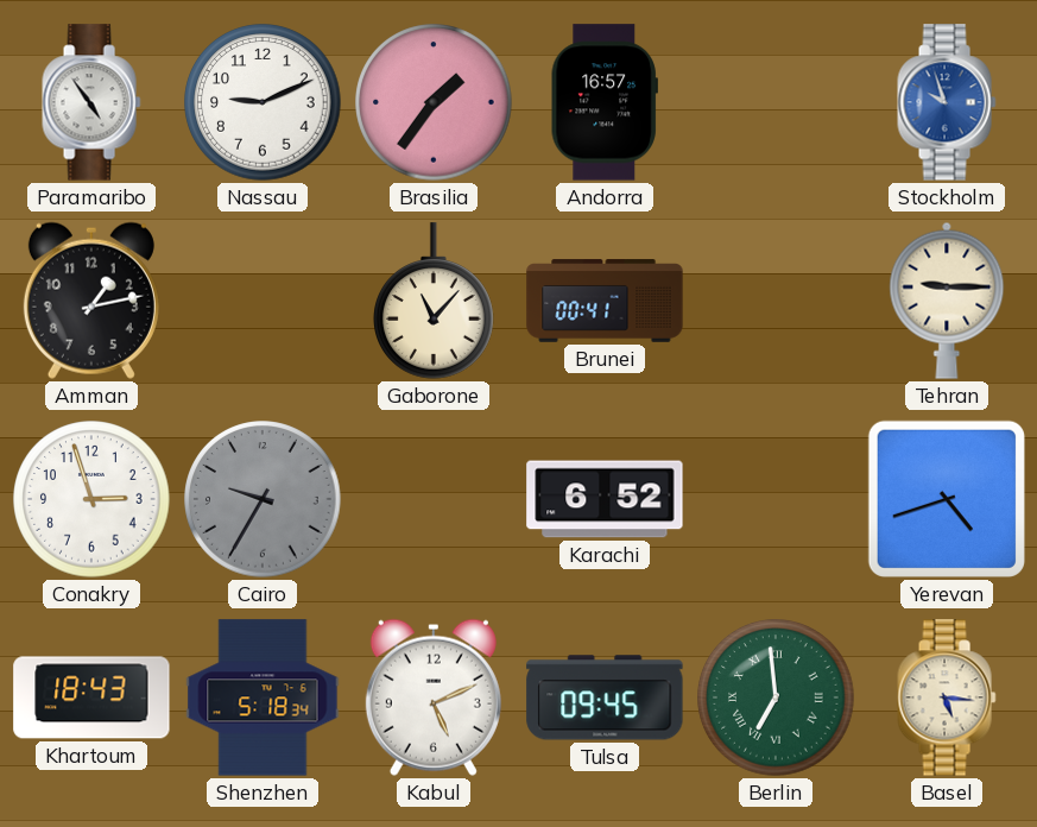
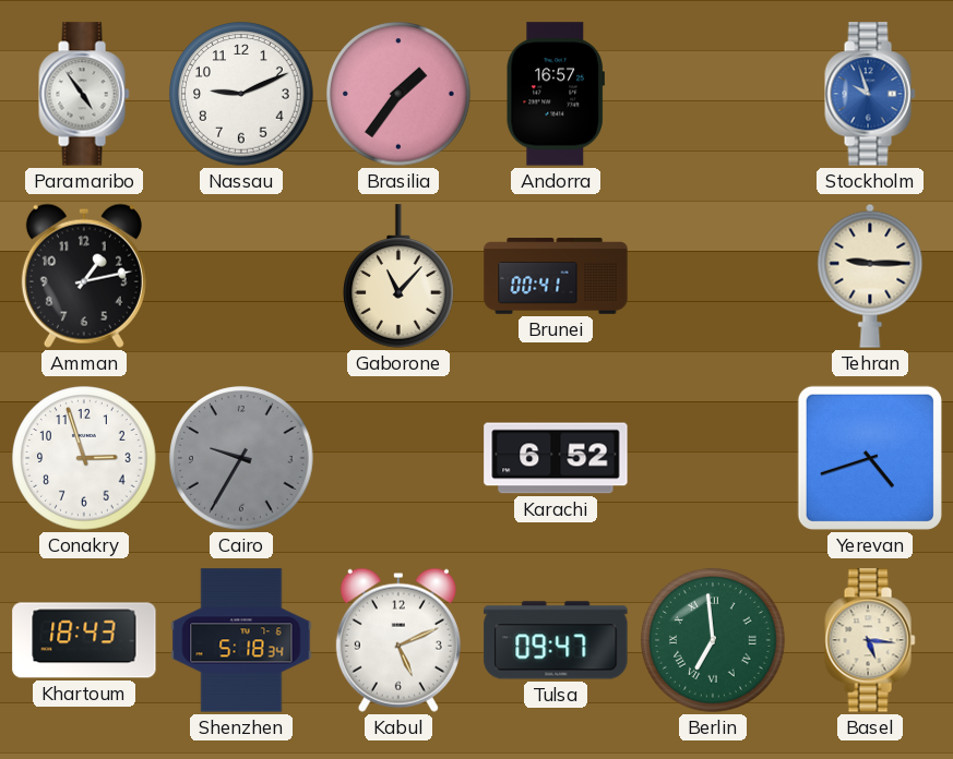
Tulsa: 09:45 -> 09:47 (556, 640)
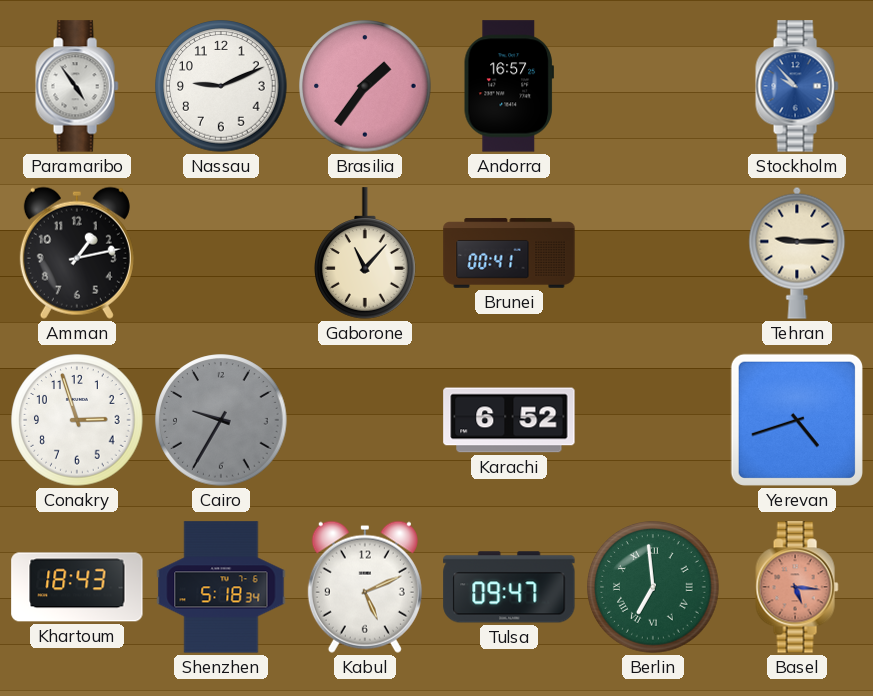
Stockholm: 9:57 -> 9:53 (797, 86)
Basel dial: cream -> salmon (797, 587)
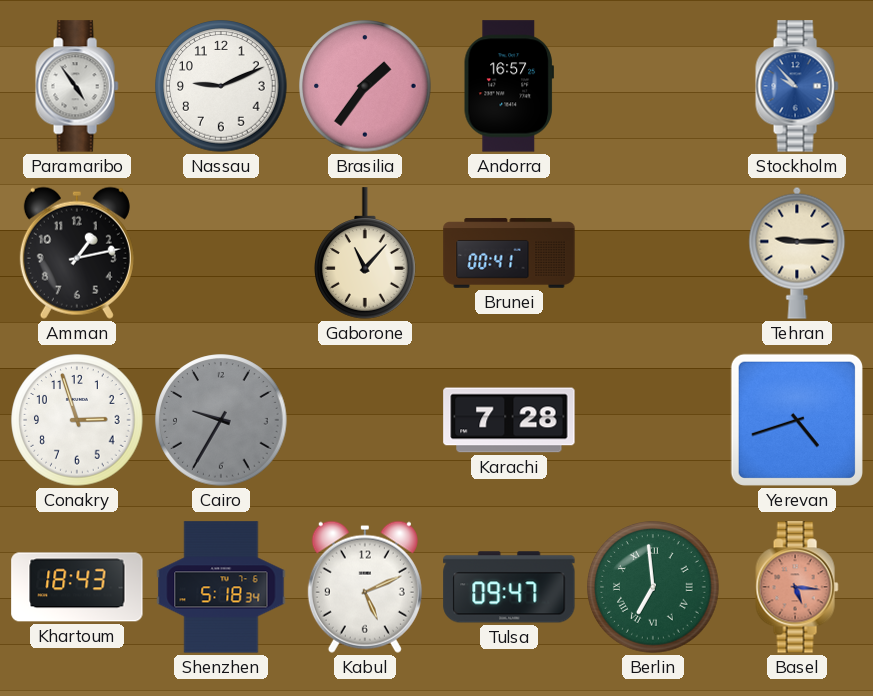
Karachi: 6:52 -> 7:28 (509, 420)
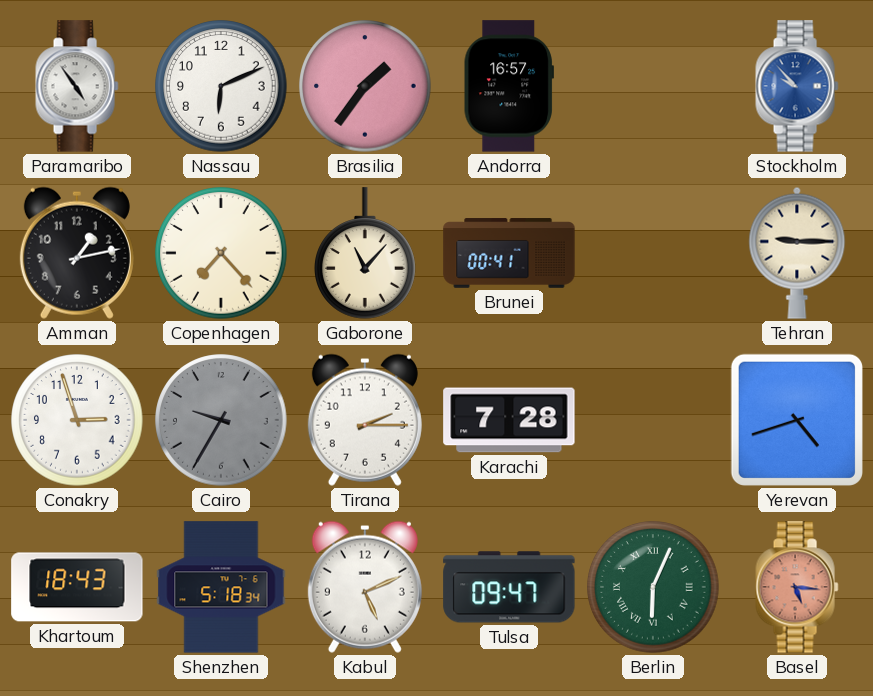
Nassau: 9:11 -> 6:11 (221, 86)
Copenhagen: none -> 7:23 (221, 253)
Tirana: none -> 2:15 (365, 420)
Berlin: 6:59 -> 6:04 (653, 587)
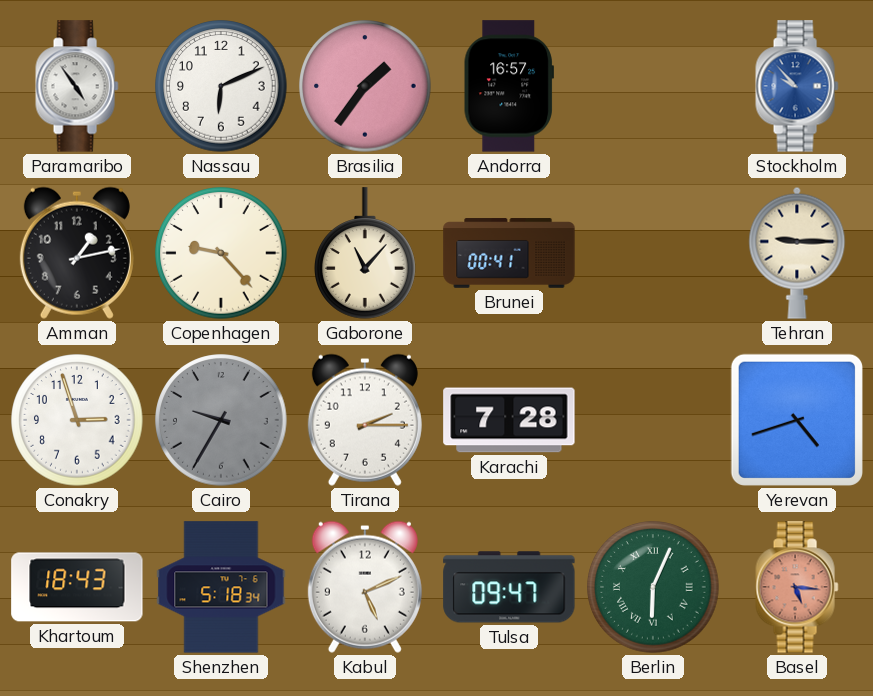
Copenhagen: 7:23 -> 9:23 (221, 253)
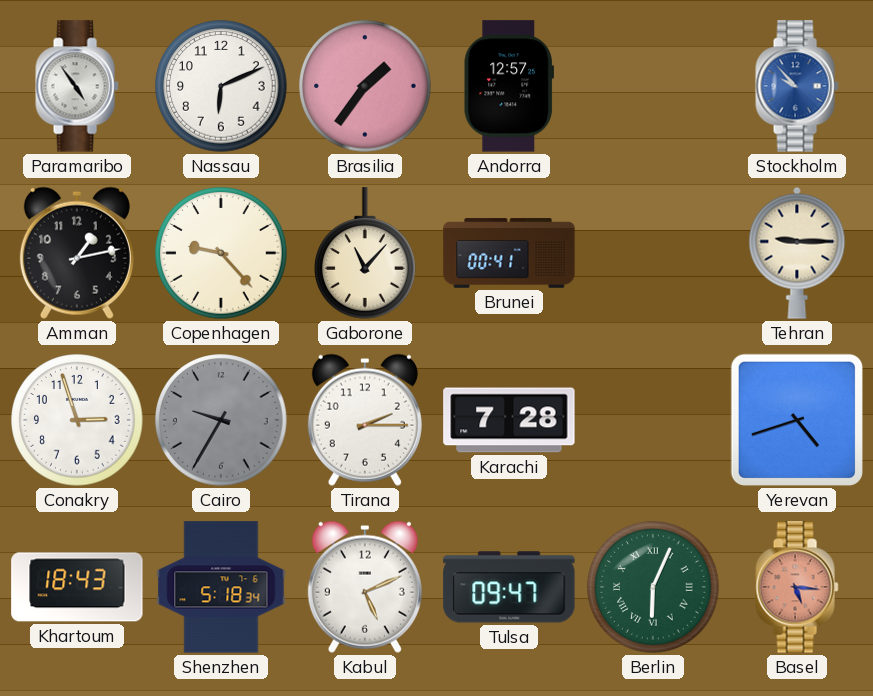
Andorra: 16:57 -> 12:57 (509, 86)
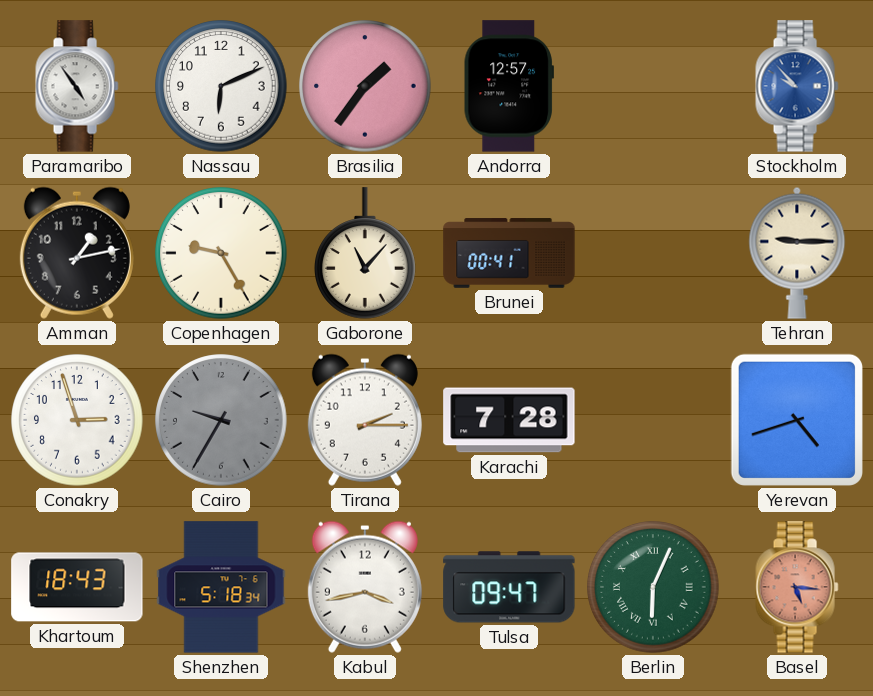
Copenhagen: 9:23 -> 9:25 (221, 253)
Kabul: 5:11 -> 3:43 (365, 587)
